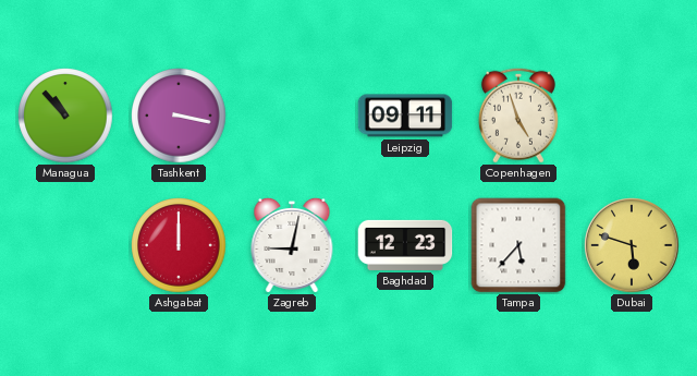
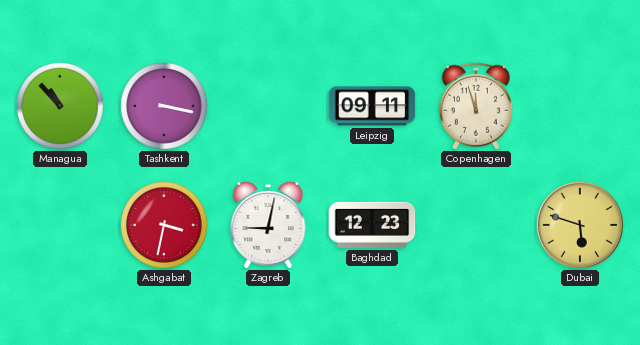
Copenhagen: 4:57 -> 11:57 (476, 106)
Ashgabat: 12:00 -> 3:32 (164, 225)
Tampa: 5:37 -> none (518, 245)
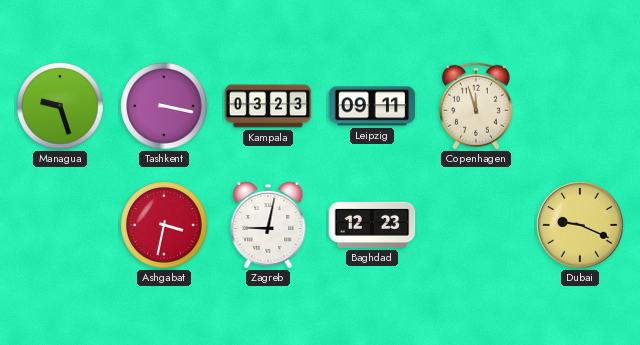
Managua: 10:53 -> 9:27 (60, 106)
Kampala: none -> 03:23 (268, 106)
Dubai: 5:48 -> 9:19 (580, 225)
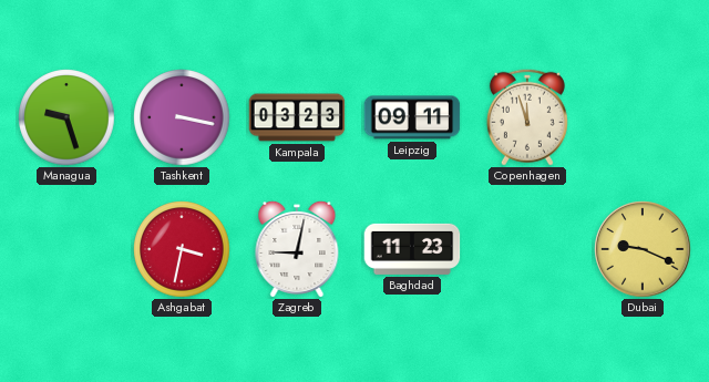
Baghdad: 12:23 -> 11:23 (412, 249)
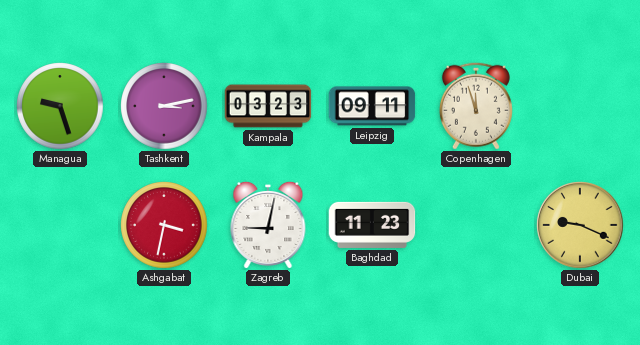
Tashkent: 3:17 -> 3:13 (164, 106)
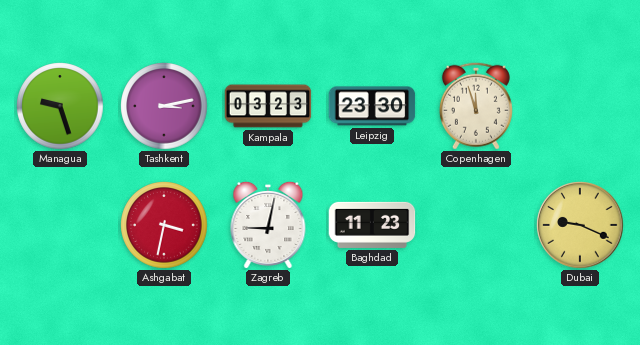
Leipzig: 09:11 -> 23:30 (372, 106)
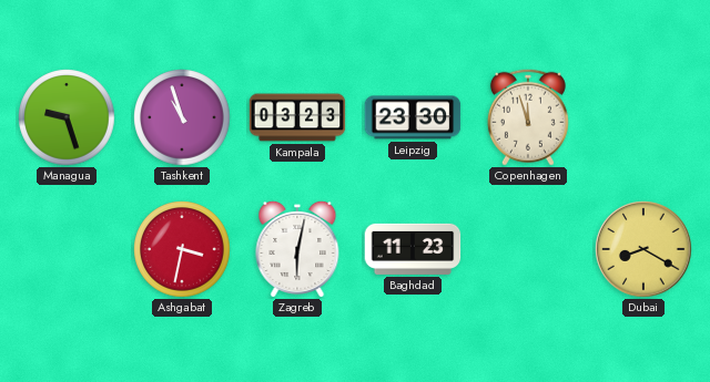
Tashkent: 3:13 -> 10:57 (182, 117)
Zagreb: 9:02 -> 6:02 (297, 248)
Dubai: 9:19 -> 8:20 (643, 249)
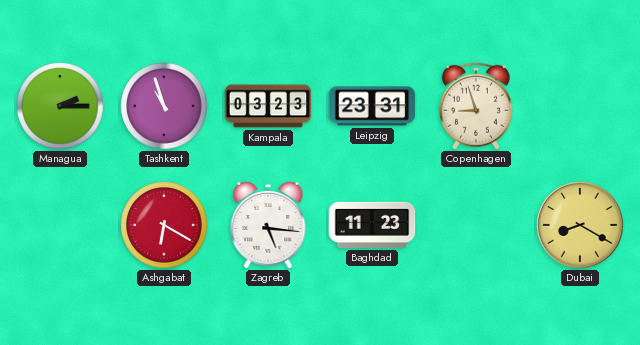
Managua: 9:27 -> 2:15 (60, 106)
Leipzig: 23:30 -> 23:31 (372, 106)
Copenhagen: 11:57 -> 8:57 (476, 106)
Ashgabat: 3:32 -> 6:20 (164, 225)
Zagreb: 6:02 -> 5:16 (268, 224)
